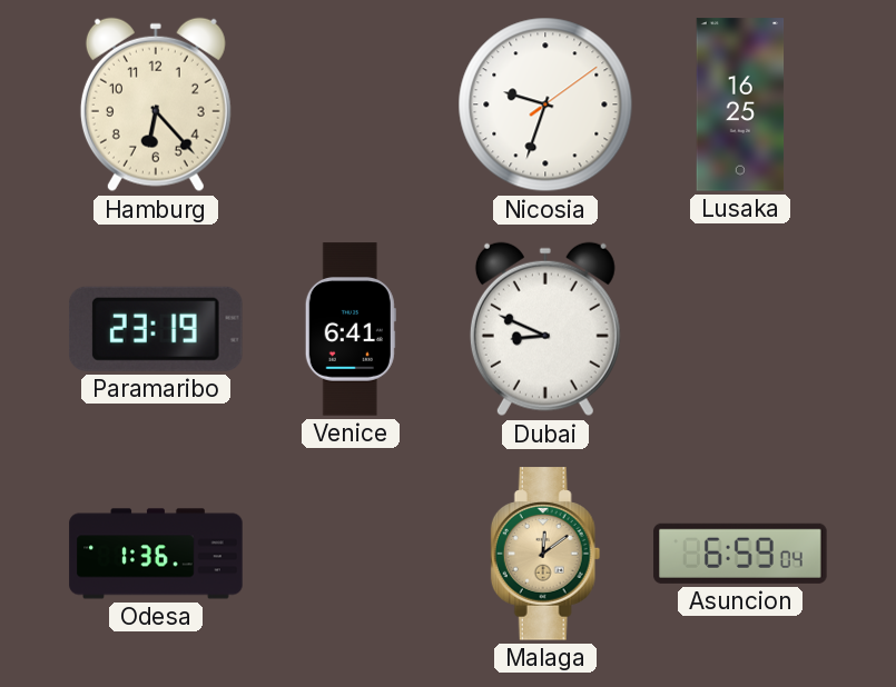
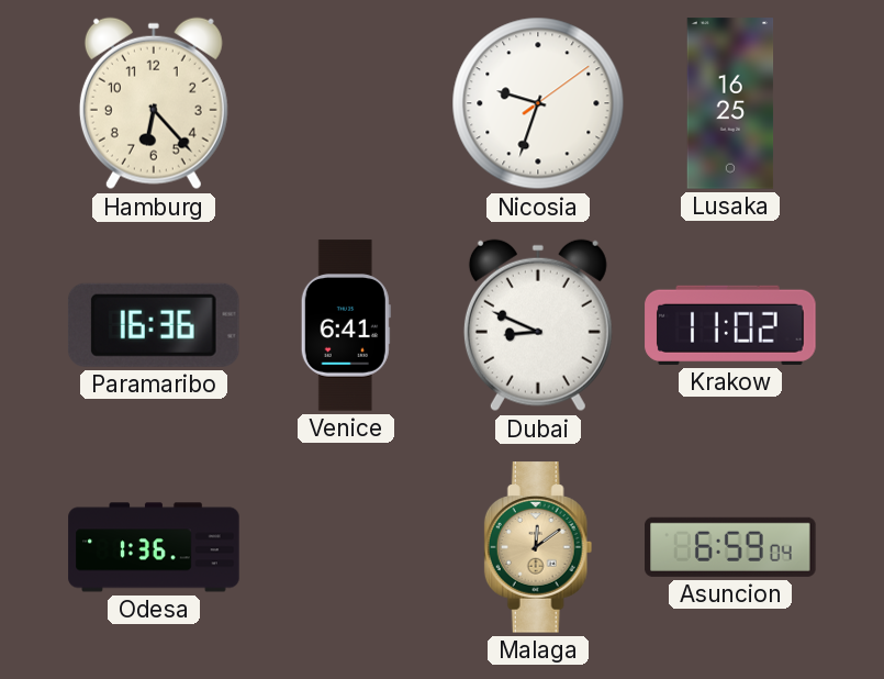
Paramaribo: 23:19 -> 16:36 (154, 325)
Krakow: none -> 11:02 (730, 325)
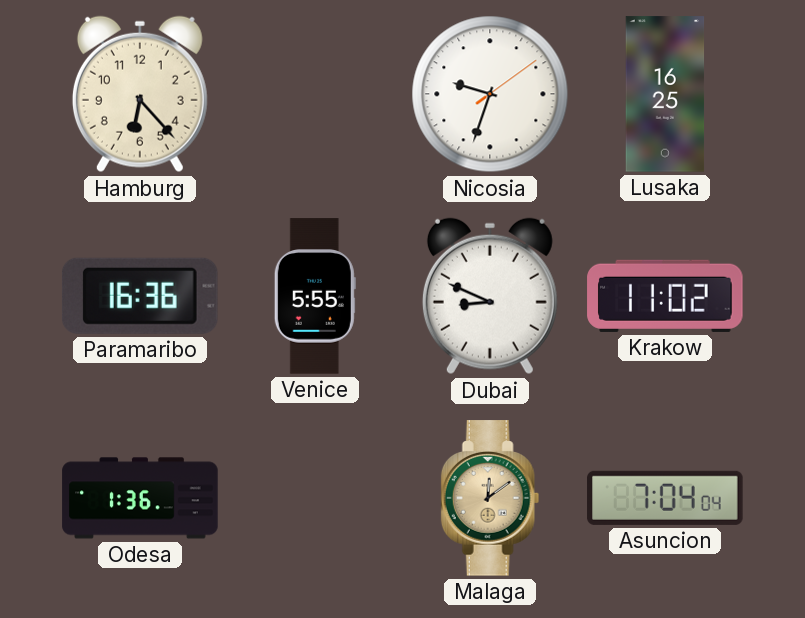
Venice: 6:41 -> 5:55 (315, 296)
Asuncion: 6:59 -> 7:04 (665, 498)
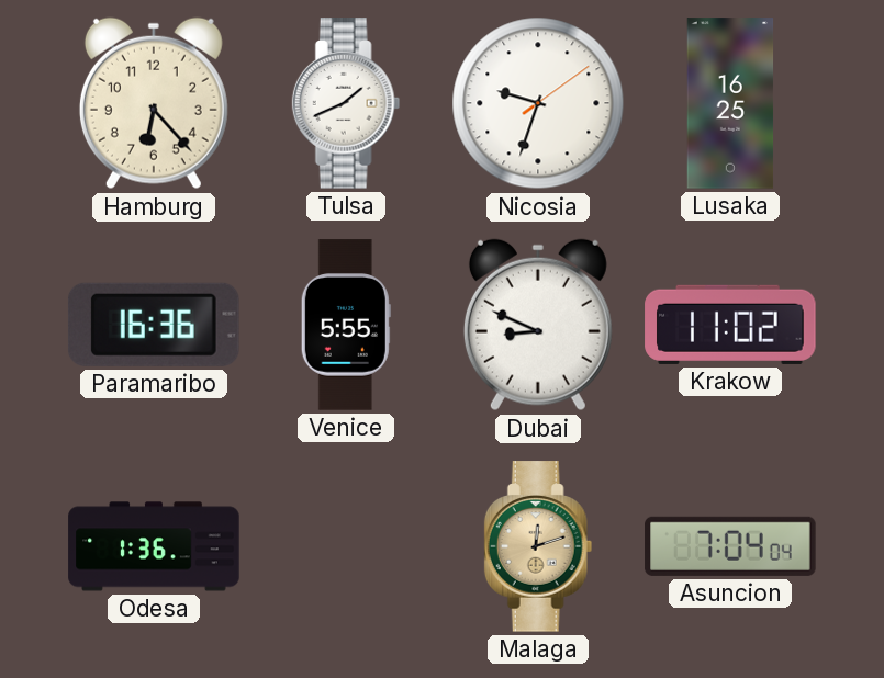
Tulsa: none -> 1:41 (346, 103)
Malaga: 12:09 -> 12:12 (538, 546)
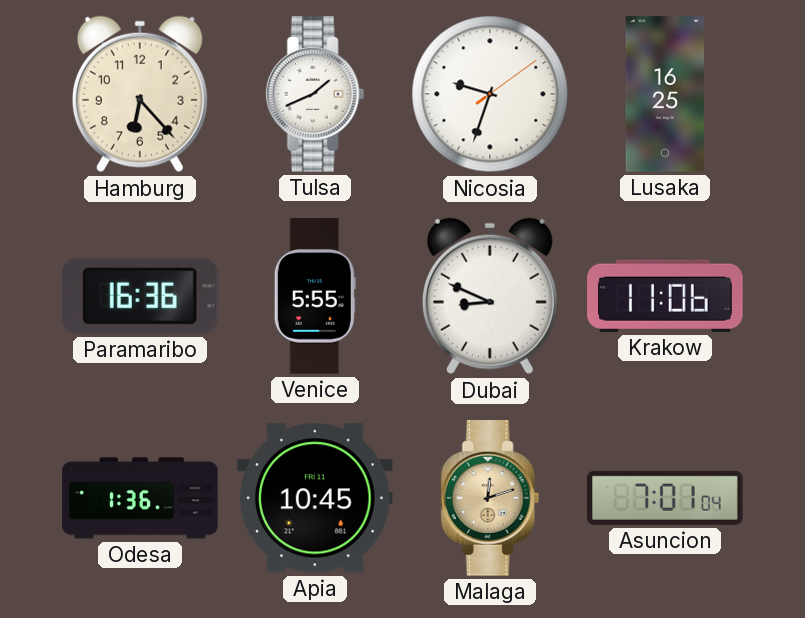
Krakow: 11:02 -> 11:06 (665, 296)
Apia: none -> 10:45 (315, 498)
Asuncion: 7:04 -> 7:01 (665, 498)
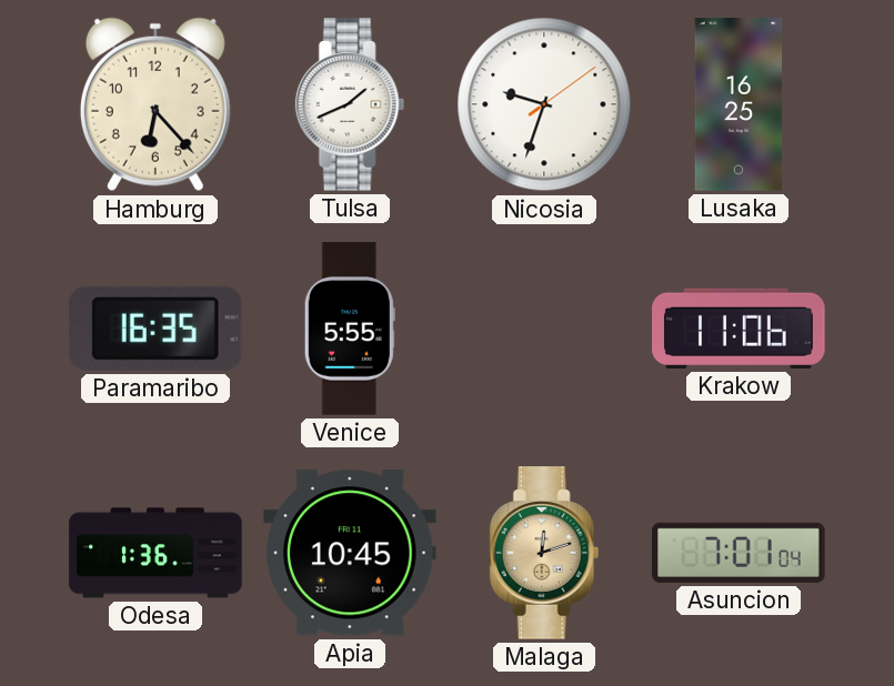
Paramaribo: 16:36 -> 16:35 (155, 329)
Dubai: 8:49 -> none (490, 296)
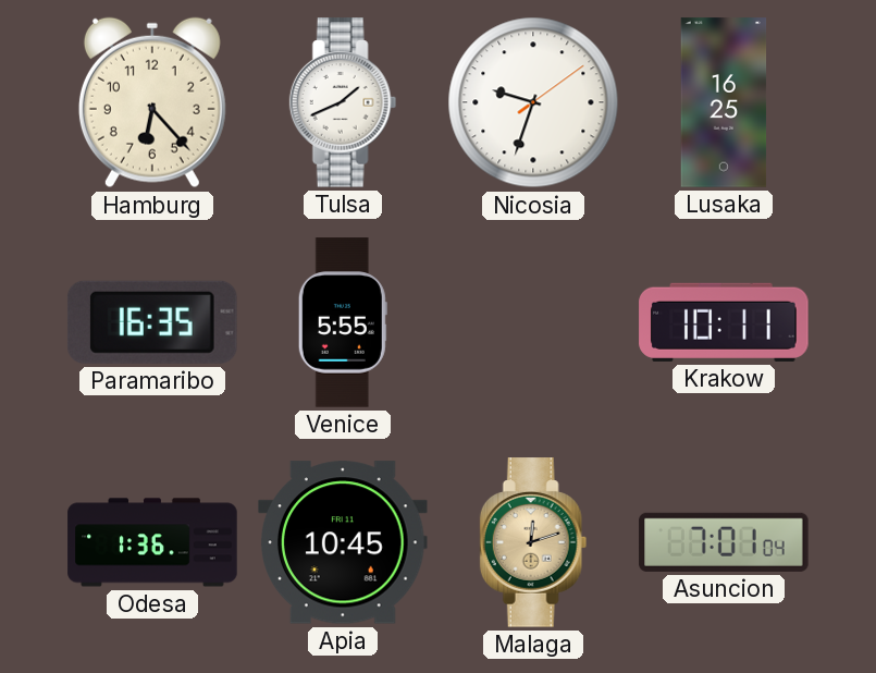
Krakow: 11:06 -> 10:11 (724, 322)
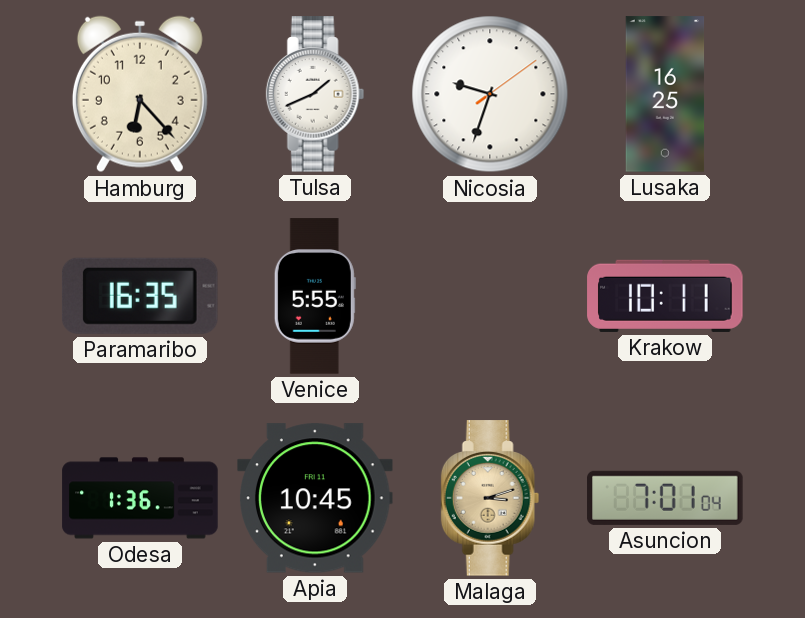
Malaga: 12:12 -> 3:12 (490, 498)
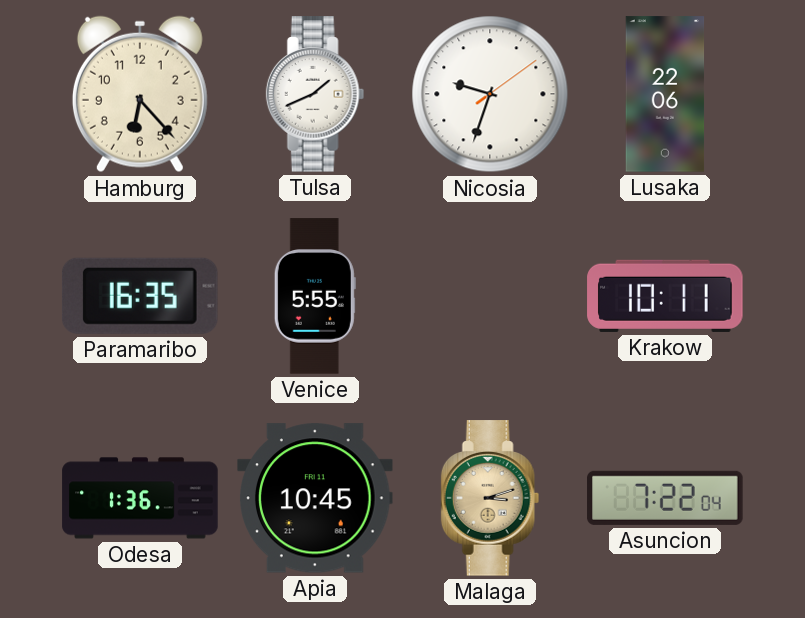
Lusaka: 16:25 -> 22:06 (665, 94)
Asuncion: 7:01 -> 7:22 (665, 498)
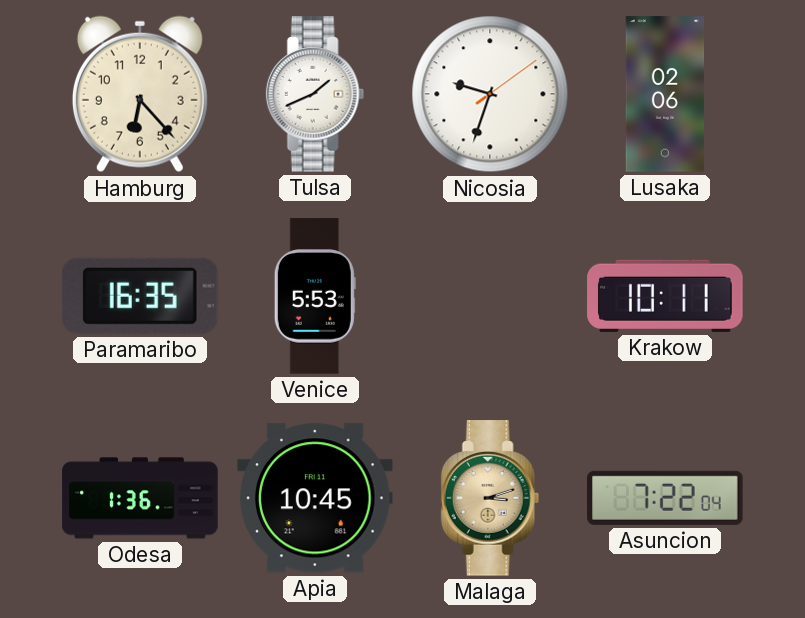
Lusaka: 22:06 -> 02:06 (665, 94)
Venice: 5:55 -> 5:53 (315, 296)
